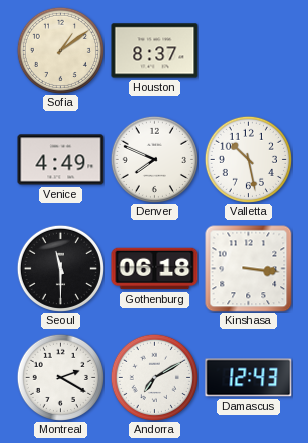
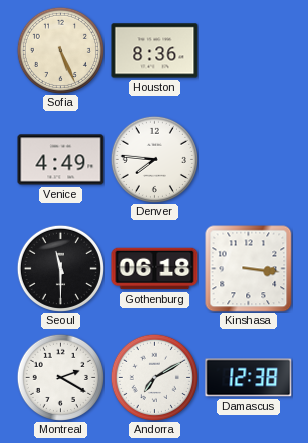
Sofia: 1:09 -> 5:26 (60, 50)
Houston: 8:37 -> 8:36 (155, 51)
Denver: 7:49 -> 7:46 (154, 159)
Valletta: 10:28 -> none (248, 159)
Damascus: 12:43 -> 12:38 (249, 378)
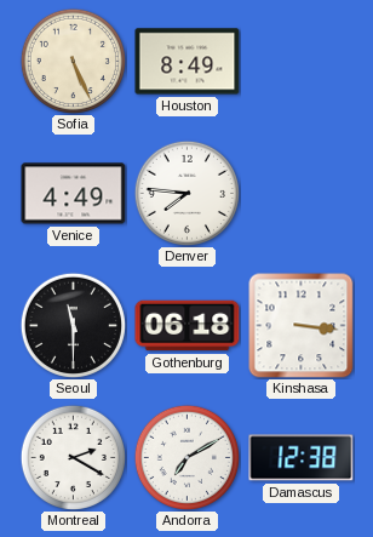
Houston: 8:36 -> 8:49 (188, 62)
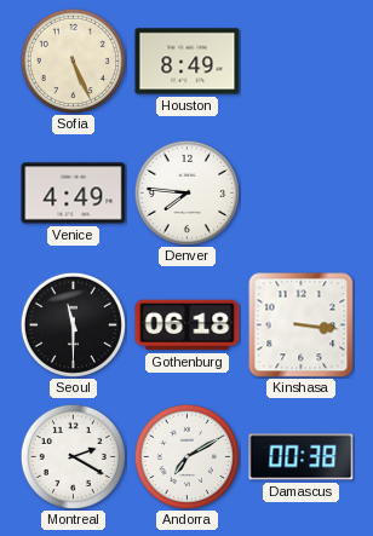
Damascus: 12:38 -> 00:38 (302, 457)
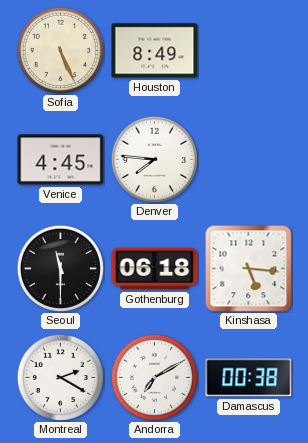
Venice: 4:49 -> 4:45 (61, 160)
Kinshasa: 3:16 -> 5:16 (249, 269)
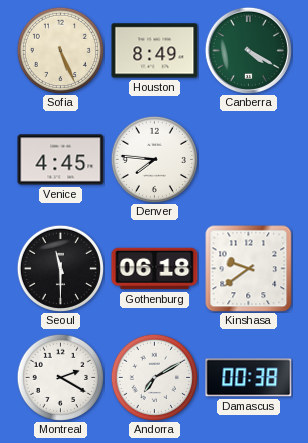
Canberra: none -> 4:20 (248, 50)
Kinshasa: 5:16 -> 9:39 (249, 269)
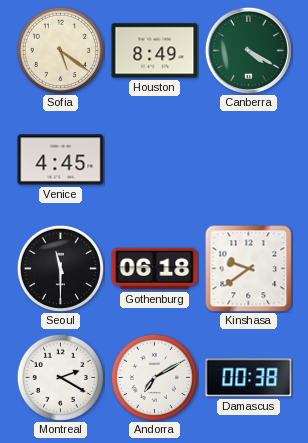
Sofia: 5:26 -> 5:21 (60, 50)
Denver: 7:46 -> none (154, 159)
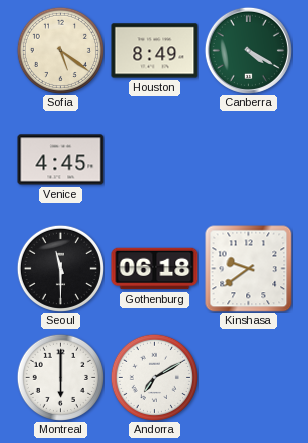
Montreal: 2:20 -> 6:00 (60, 377)
Damascus: 00:38 -> none (249, 378)
